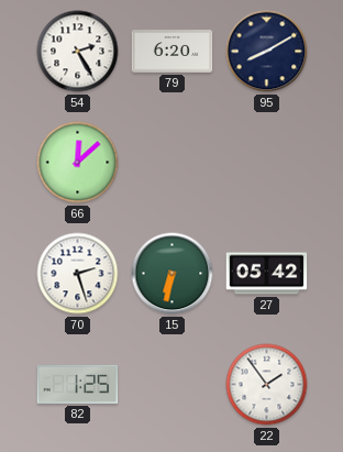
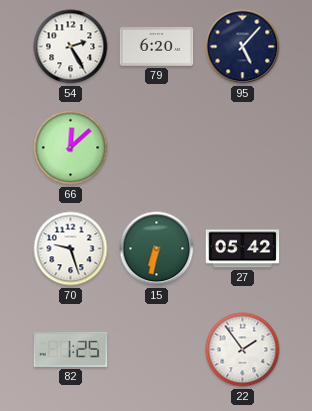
95: 8:10 -> 5:07 (243, 47)
70: 2:27 -> 9:27 (71, 249)
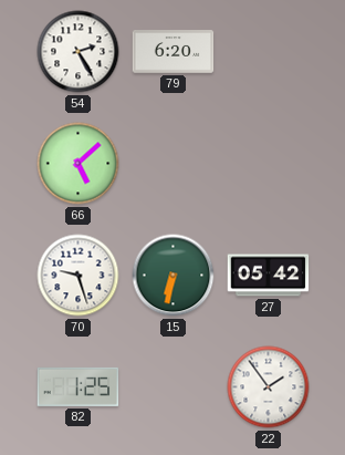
95: 5:07 -> none (243, 47)
66: 12:08 -> 5:08 (79, 164)
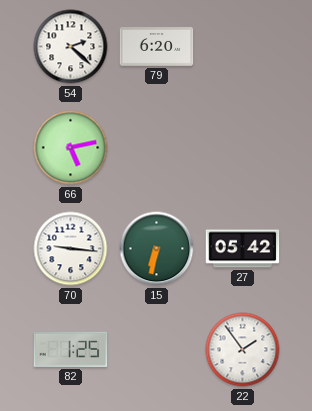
54: 2:25 -> 2:22 (71, 47)
66: 5:08 -> 5:13 (71, 148)
70: 9:27 -> 9:16 (71, 249)
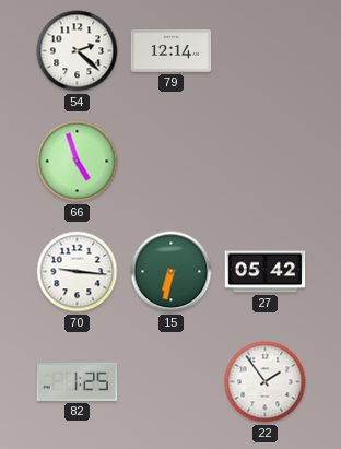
79: 6:20 -> 12:14 (172, 51)
66: 5:13 -> 4:57 (78, 162)
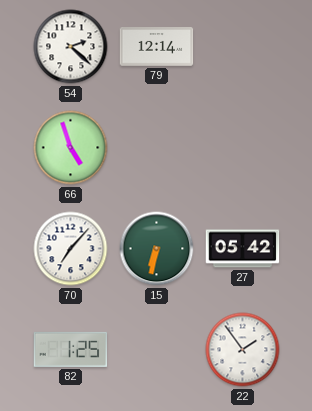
70: 9:16 -> 7:07 (71, 249)
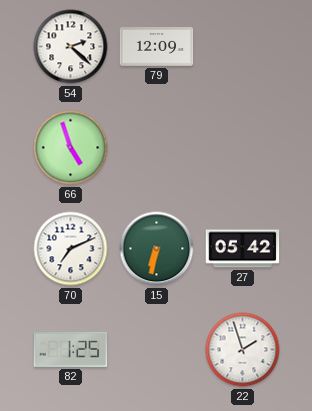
79: 12:14 -> 12:09 (157, 47)
70: 7:07 -> 7:11 (71, 249)
22: 1:54 -> 1:57 (243, 350)
